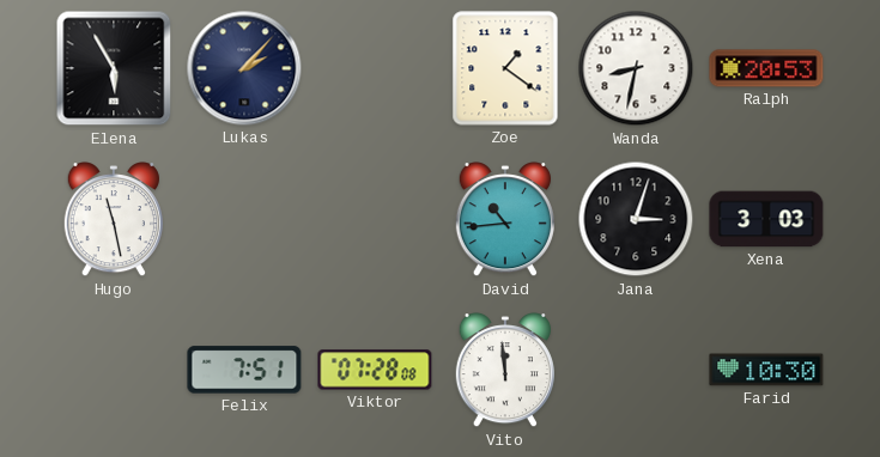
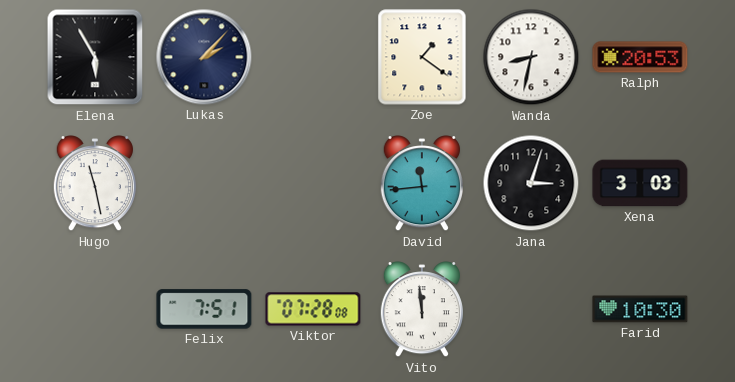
David: 10:44 -> 11:44 (422, 184)
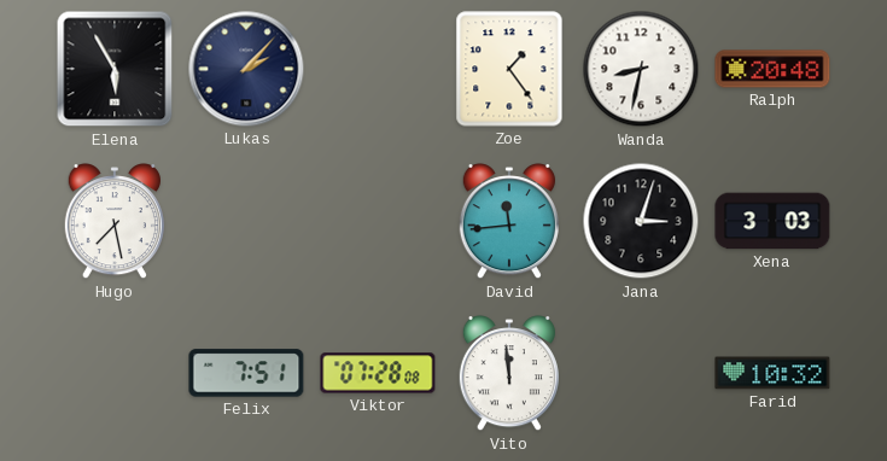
Zoe: 1:21 -> 1:24 (509, 69)
Ralph: 20:53 -> 20:48 (772, 69)
Hugo: 11:28 -> 7:28 (115, 222)
Farid: 10:30 -> 10:32 (772, 373)
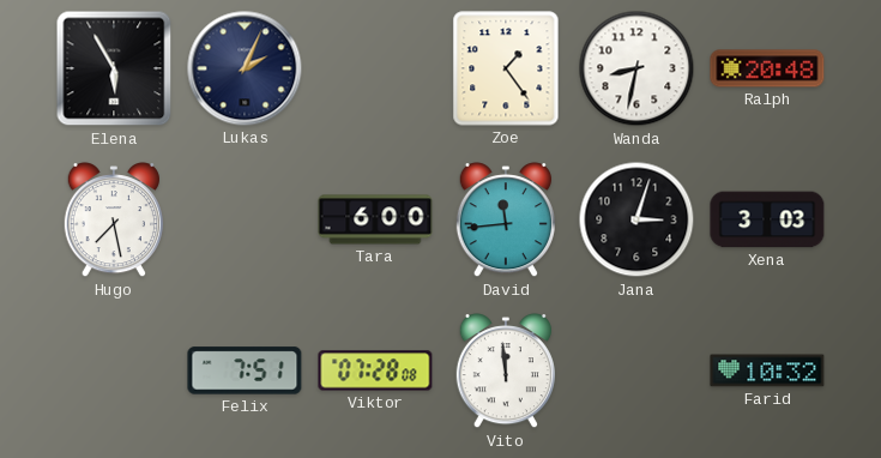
Lukas: 2:07 -> 2:04 (245, 68)
Tara: none -> 6:00 (375, 219)
